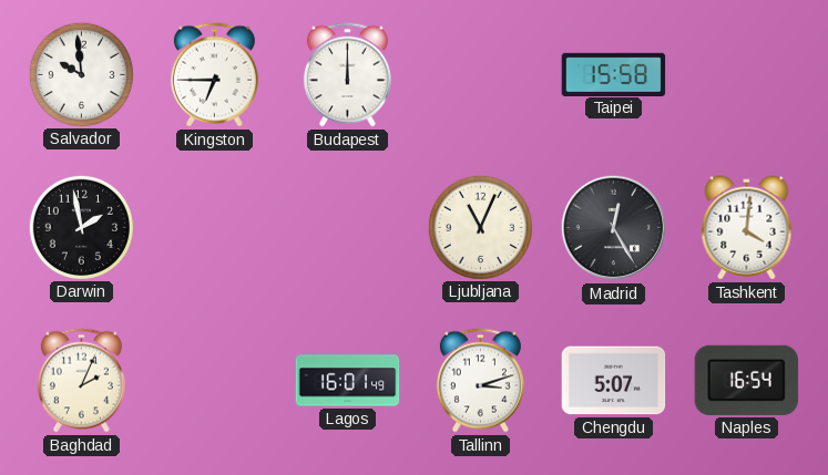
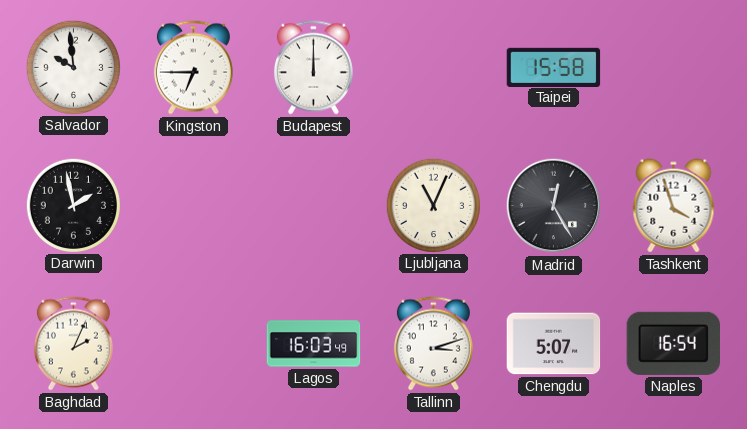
Tashkent: 4:01 -> 3:57 (674, 206)
Lagos: 16:01 -> 16:03 (314, 344)
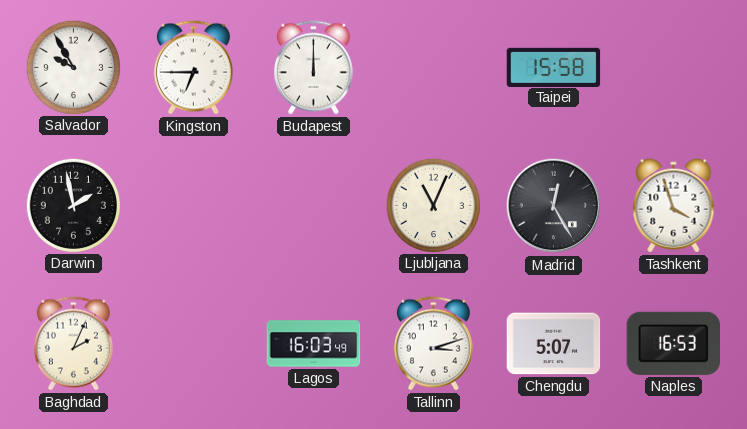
Salvador: 9:59 -> 9:55 (73, 67)
Naples: 16:54 -> 16:53 (674, 343)
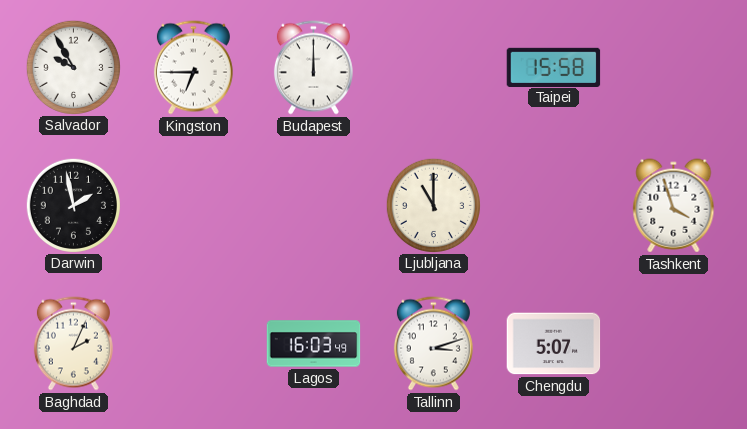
Ljubljana: 11:04 -> 11:00 (433, 205)
Madrid: 12:25 -> none (554, 206)
Naples: 16:53 -> none (674, 343)
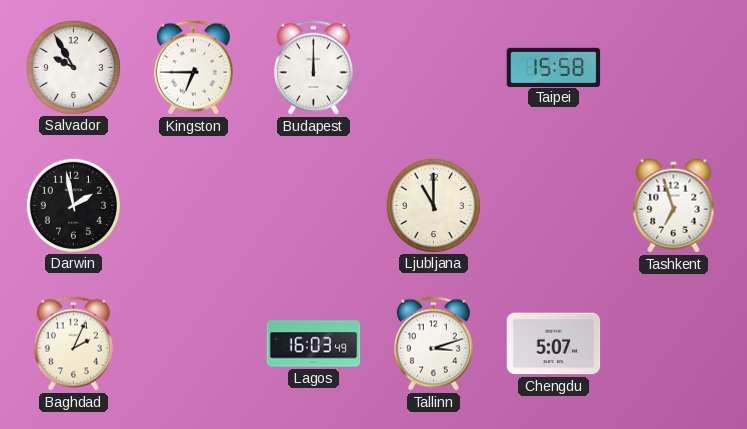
Tashkent: 3:57 -> 6:57 (674, 206)
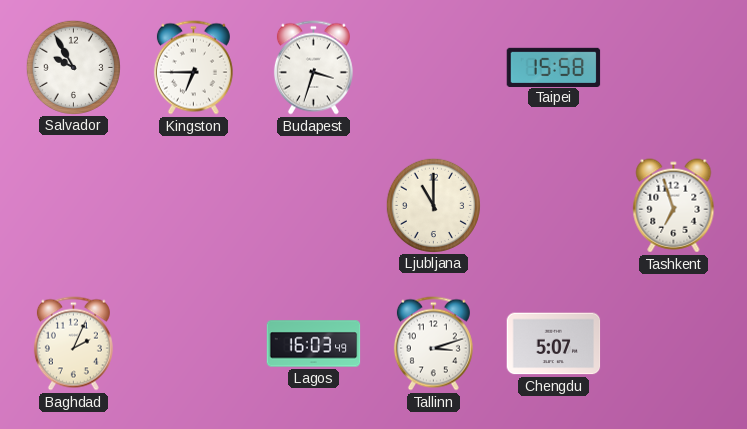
Budapest: 12:00 -> 3:33 (313, 68)
Darwin: 1:58 -> none (73, 205)
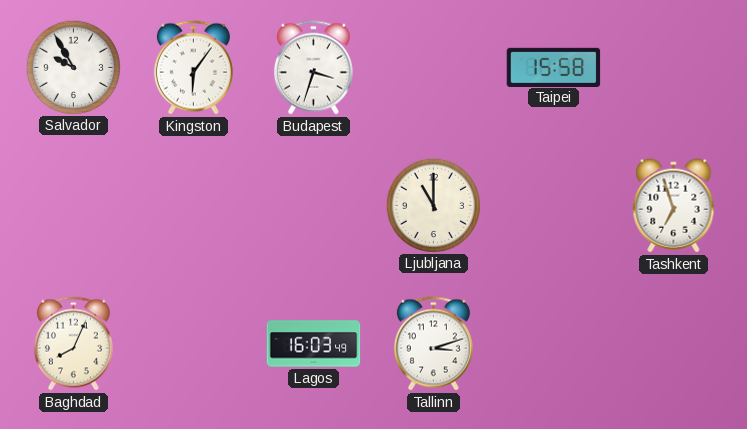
Kingston: 6:45 -> 6:06 (193, 68)
Baghdad: 2:04 -> 8:04 (73, 344)
Chengdu: 5:07 -> none (554, 344)
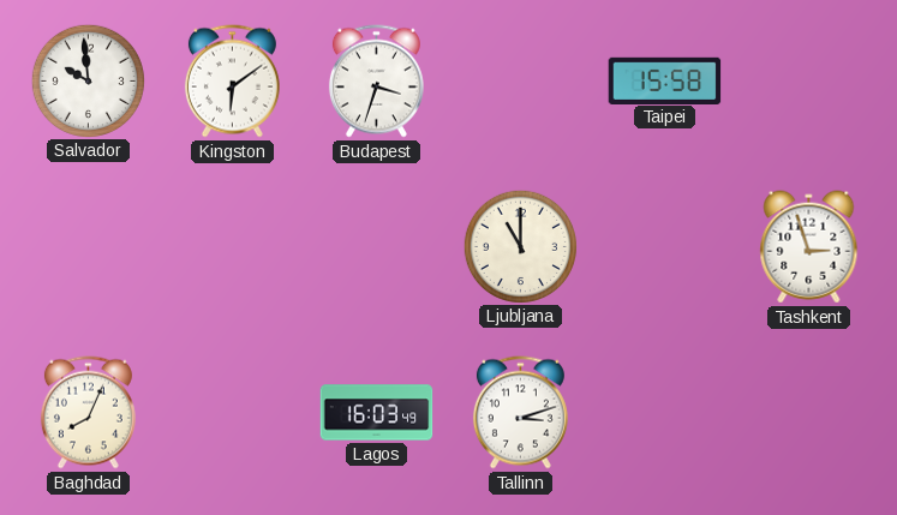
Salvador: 9:55 -> 9:59 (88, 80)
Kingston: 6:06 -> 6:09 (232, 82)
Tashkent: 6:57 -> 2:57 (809, 247)
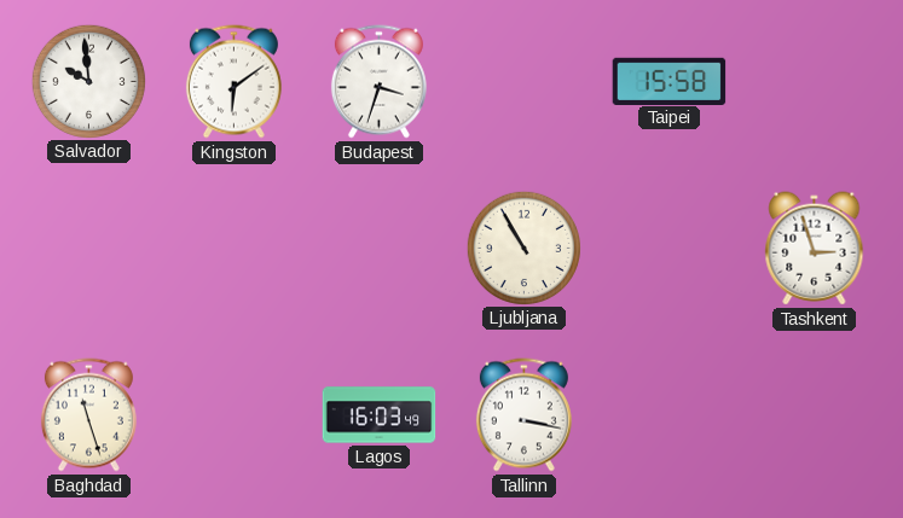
Ljubljana: 11:00 -> 10:55 (523, 248)
Baghdad: 8:04 -> 11:27 (88, 415)
Tallinn: 3:12 -> 3:17 (523, 415)
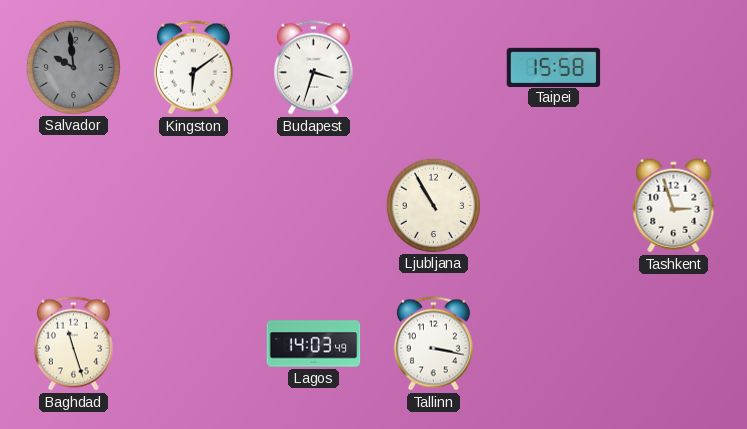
Salvador dial: white -> grey (73, 67)
Lagos: 16:03 -> 14:03 (314, 344)
